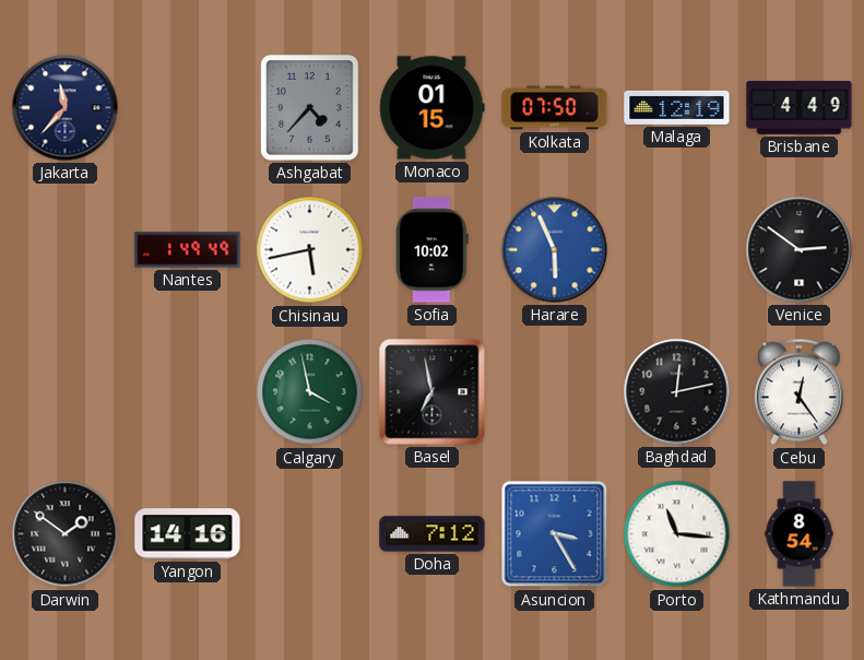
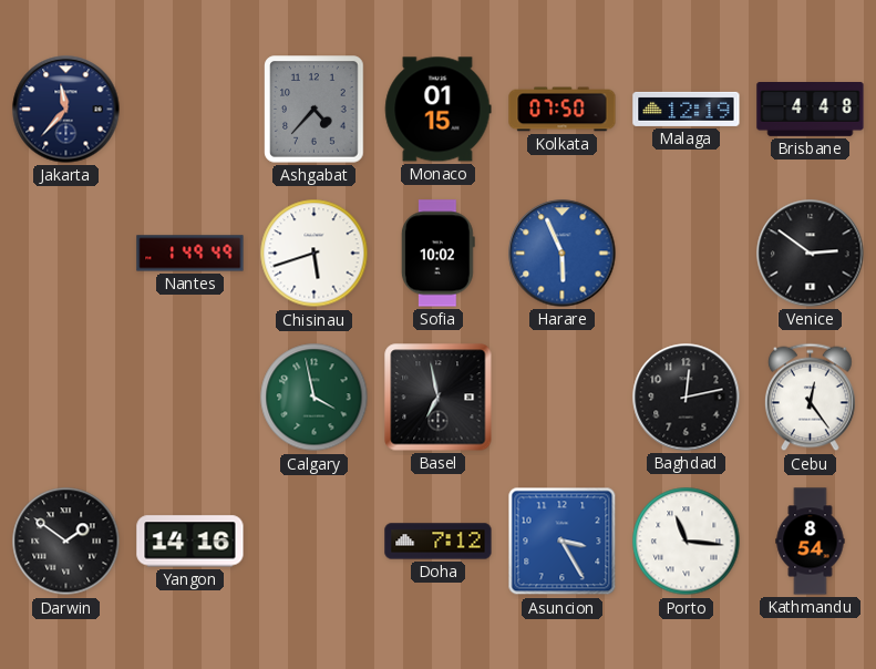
Brisbane: 4:49 -> 4:48 (811, 110)
Chisinau: 5:43 -> 5:42 (315, 254)
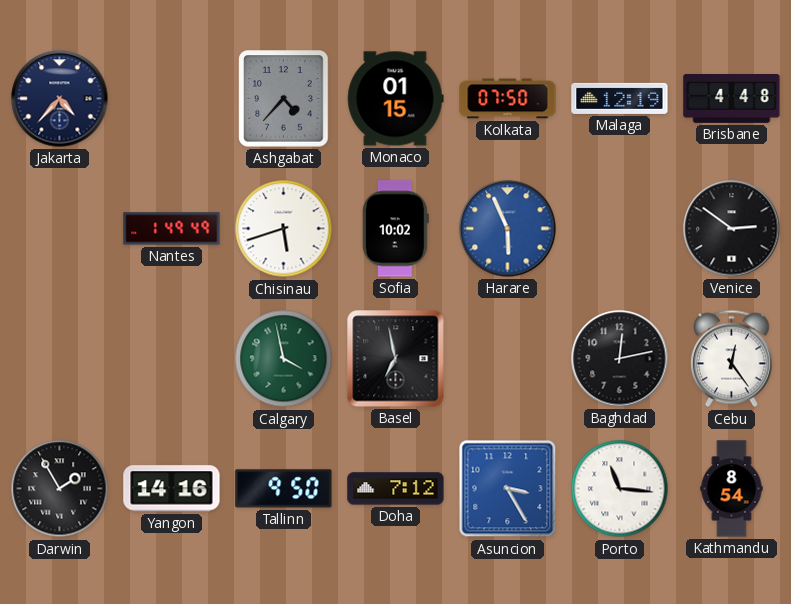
Jakarta: 11:37 -> 4:37 (60, 99)
Darwin: 1:51 -> 1:55 (60, 489)
Tallinn: none -> 9:50 (284, 489)
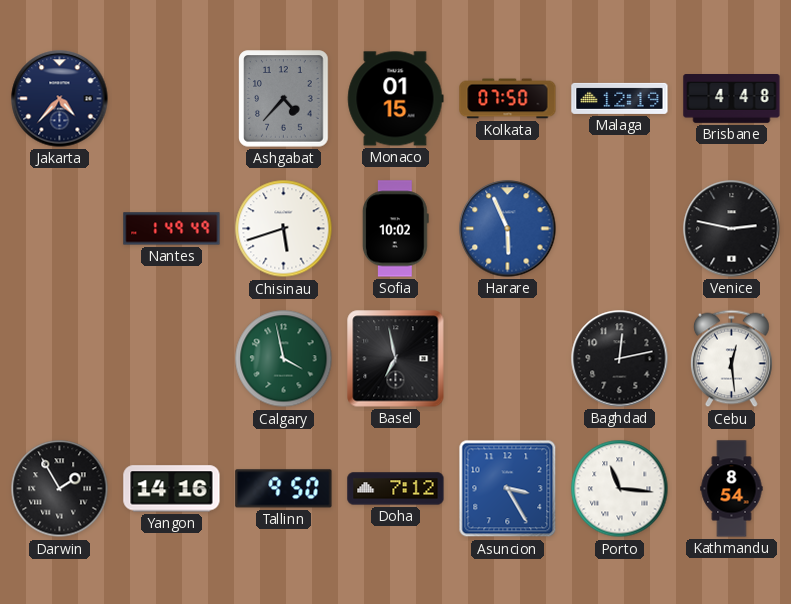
Venice: 2:51 -> 2:47 (732, 229)
Cebu: 12:24 -> 12:29 (732, 359)
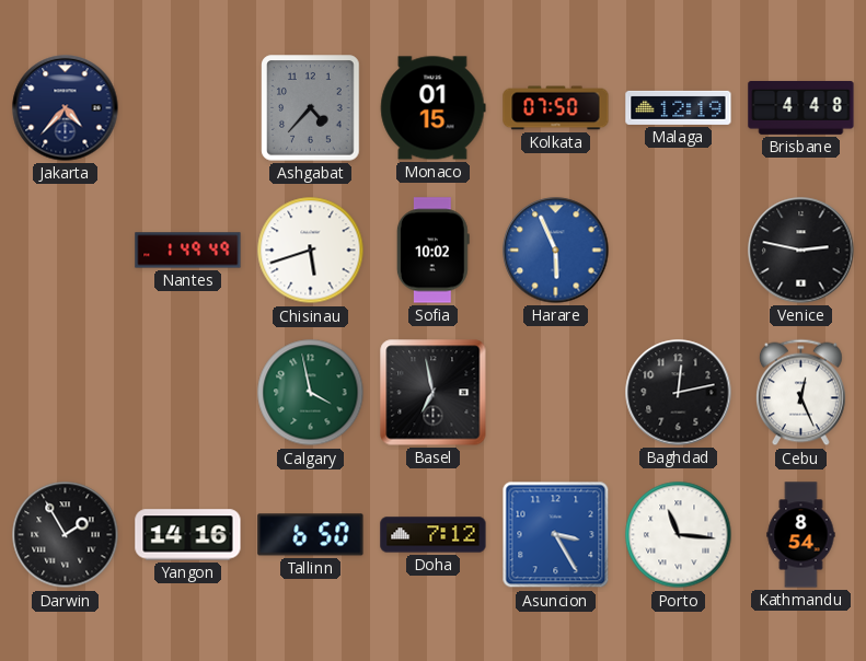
Cebu: 12:29 -> 12:26 (801, 393)
Tallinn: 9:50 -> 6:50 (311, 535)
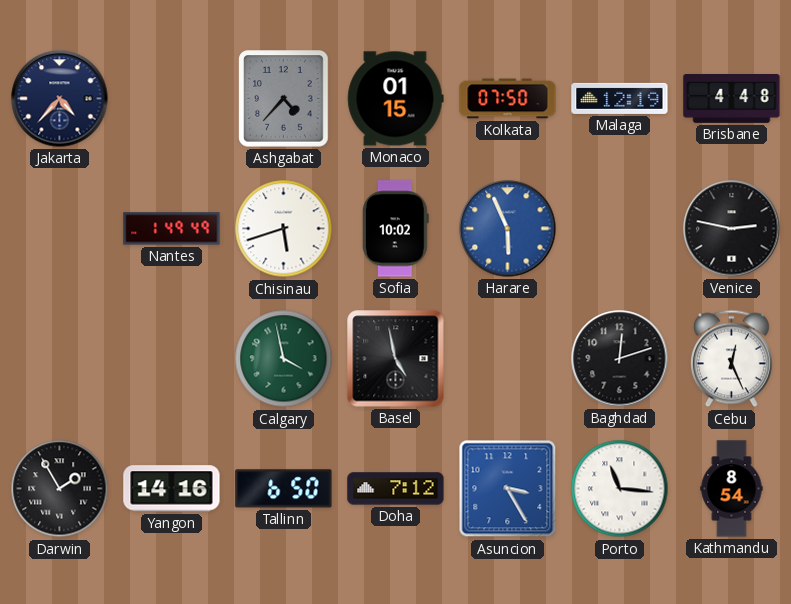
Basel: 6:58 -> 4:58 (396, 359)
Baghdad: 12:13 -> 12:12 (620, 359)
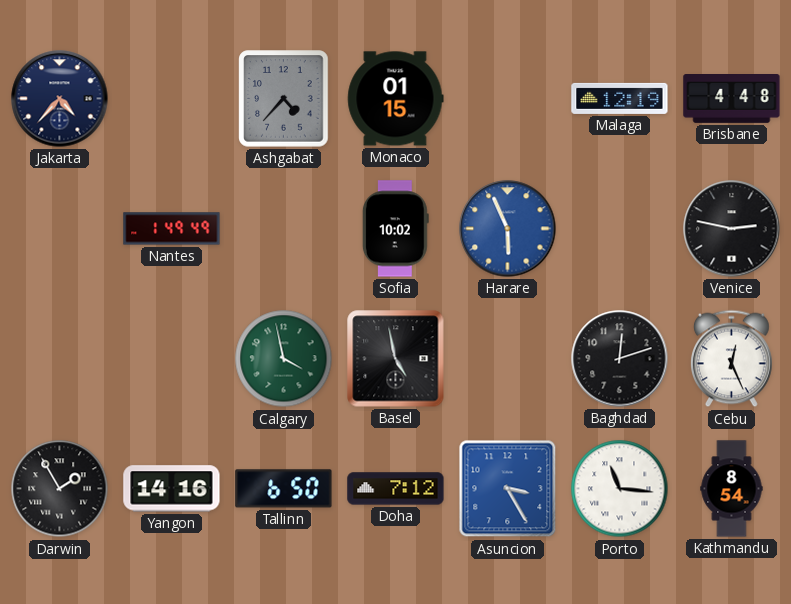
Kolkata: 07:50 -> none (508, 99)
Chisinau: 5:42 -> none (284, 229)
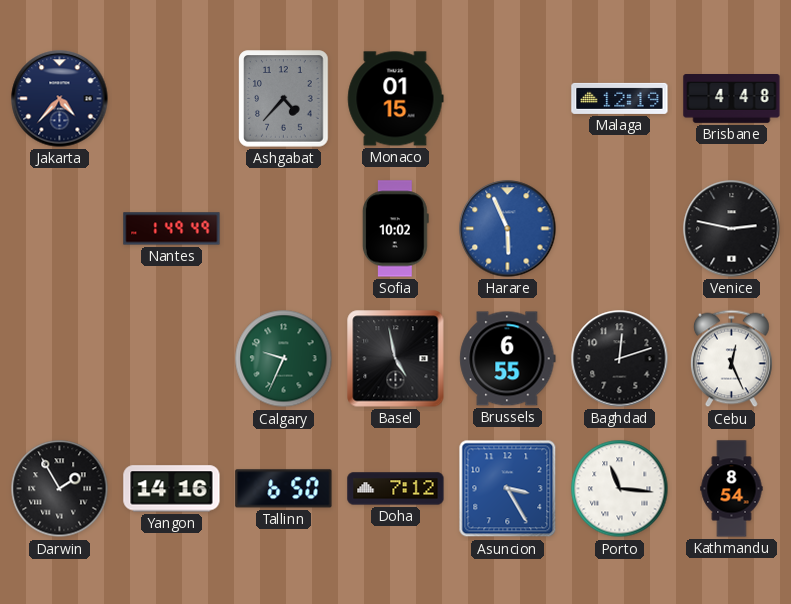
Calgary: 3:58 -> 9:34 (284, 359)
Brussels: none -> 6:55 (508, 359)
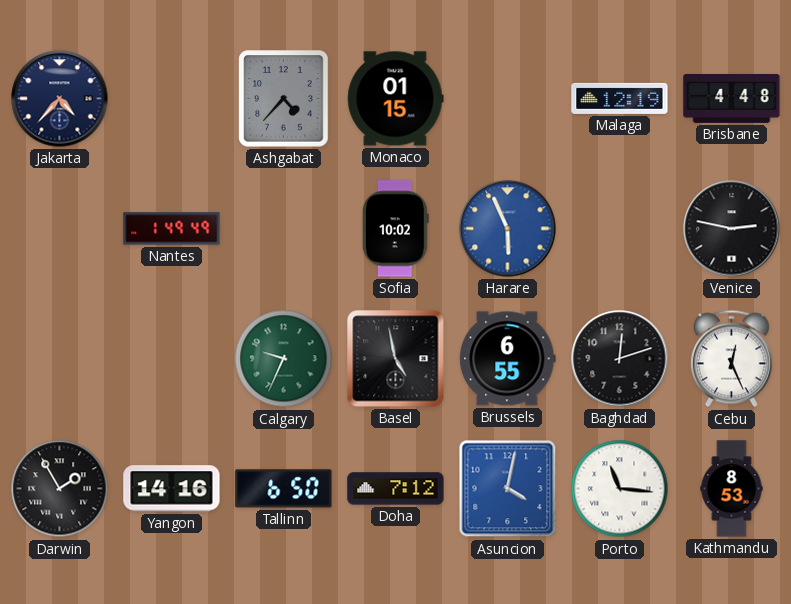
Asuncion: 3:25 -> 4:02 (508, 489)
Kathmandu: 8:54 -> 8:53 (732, 489)
